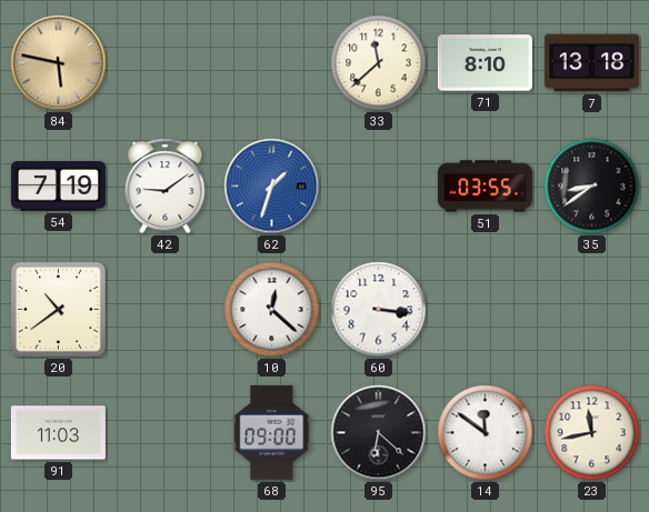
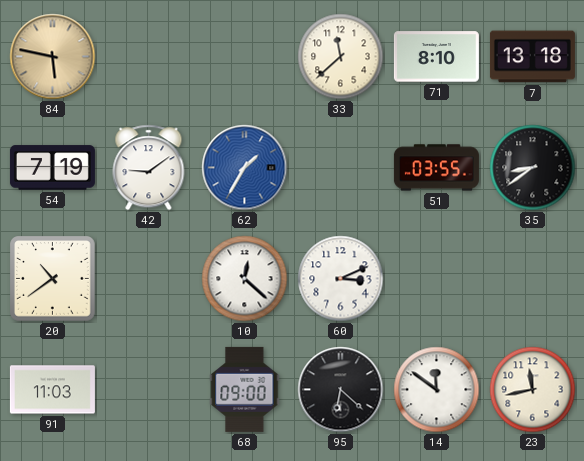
62: 1:33 -> 1:35 (245, 168)
60: 3:16 -> 3:11 (341, 279)
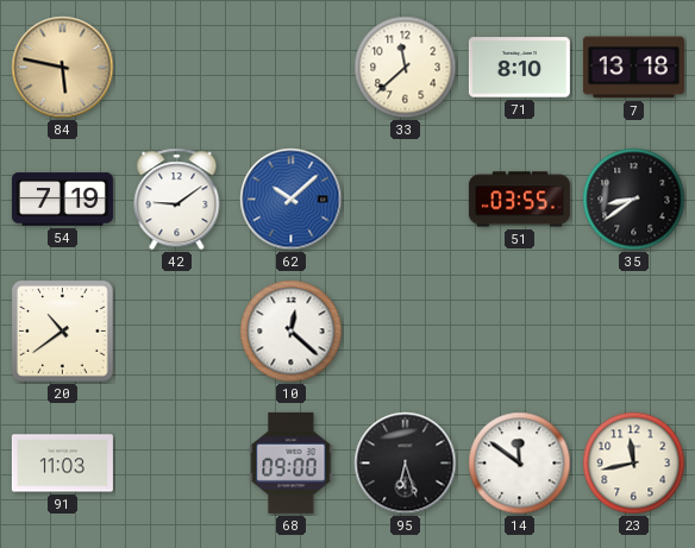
62: 1:35 -> 10:08 (292, 200)
60: 3:11 -> none (341, 279)
95: 6:22 -> 6:27 (406, 464)
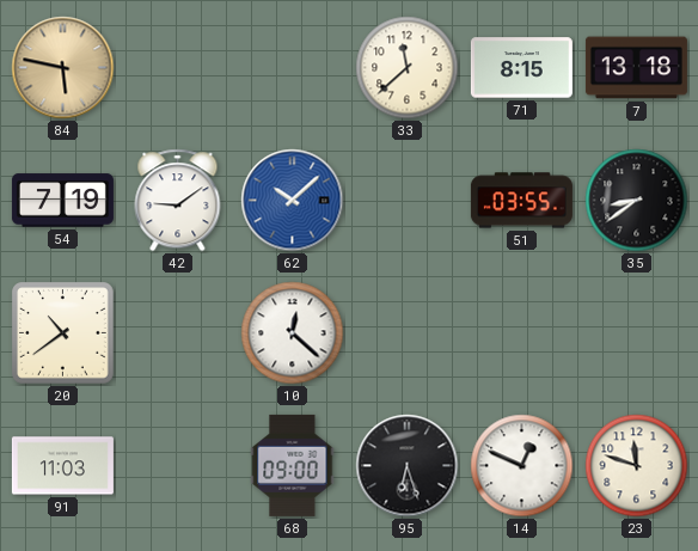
71: 8:10 -> 8:15 (521, 68)
14: 11:51 -> 12:49 (522, 466)
23: 11:43 -> 11:48 (637, 466)
